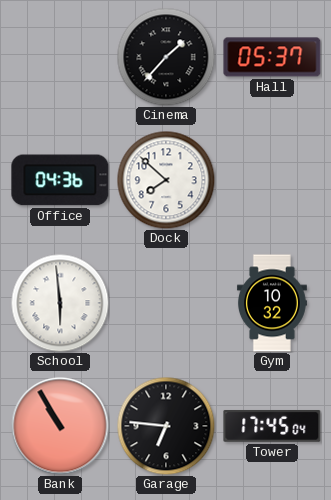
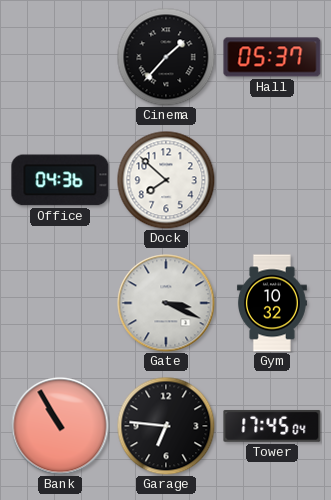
School: 5:59 -> none (60, 303)
Gate: none -> 3:19 (166, 303)
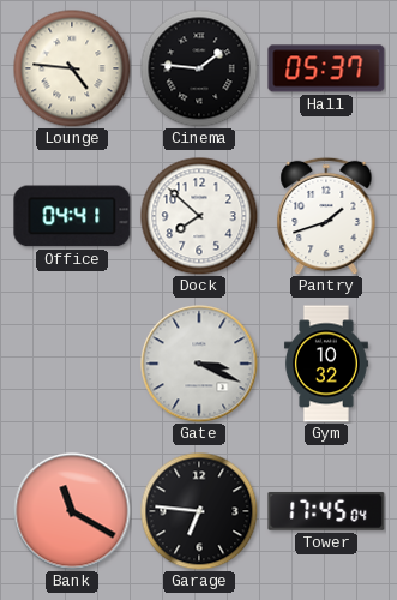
Lounge: none -> 4:46 (72, 68)
Cinema: 1:37 -> 1:46 (199, 68)
Office: 04:36 -> 04:41 (72, 216)
Pantry: none -> 1:42 (326, 216)
Bank: 10:55 -> 11:20 (72, 511)
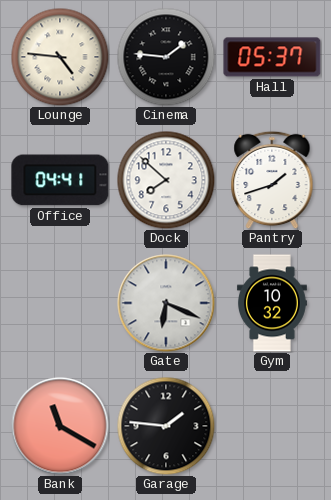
Gate: 3:19 -> 6:19 (166, 303)
Garage: 6:46 -> 1:46 (166, 426)
Tower: 17:45 -> none (326, 511)
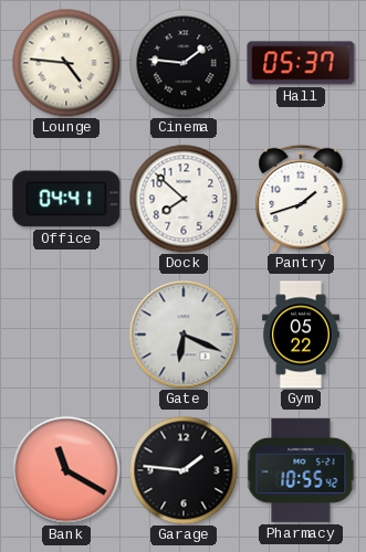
Gym: 10:32 -> 05:22 (301, 335)
Pharmacy: none -> 10:55 (301, 470)
